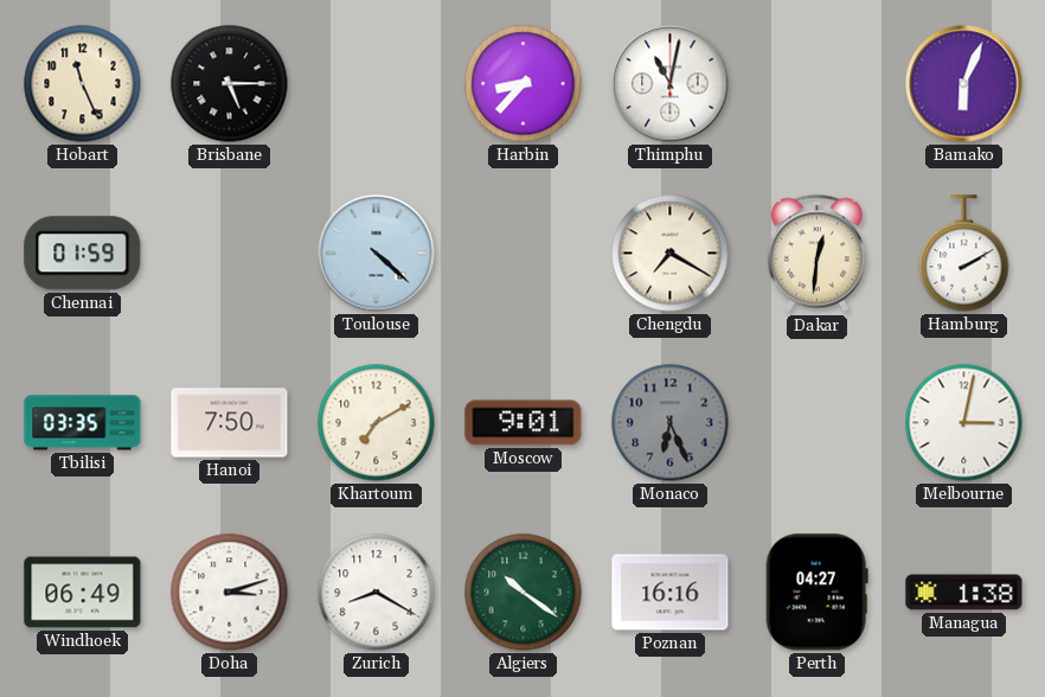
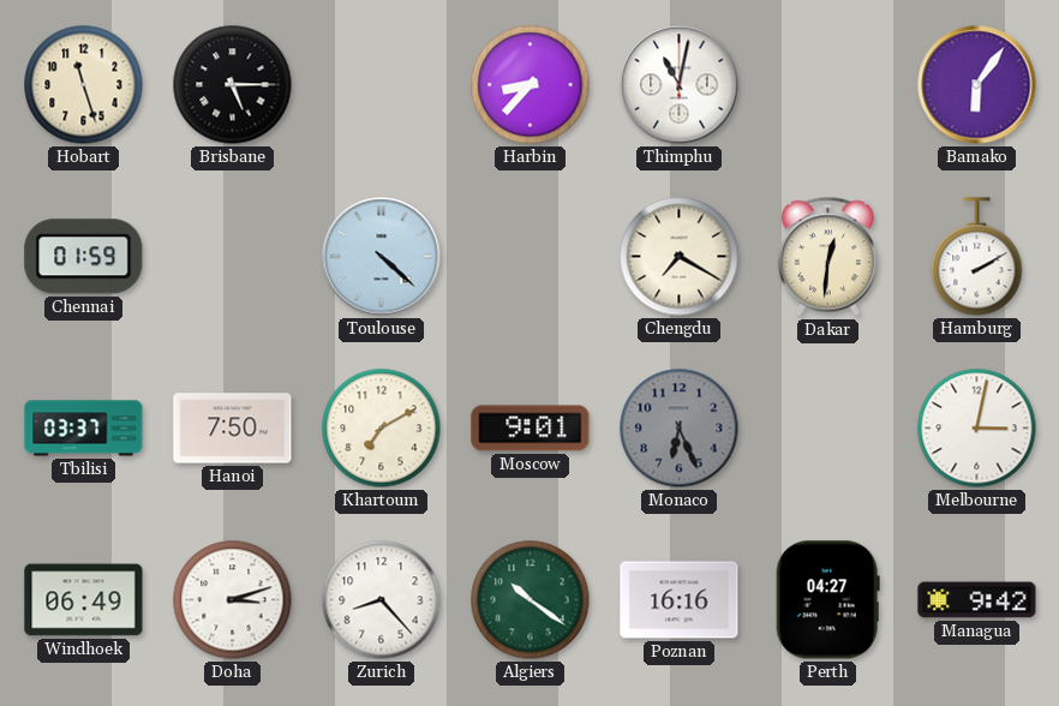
Hobart: 11:26 -> 11:27 (84, 85)
Bamako: 6:04 -> 6:06 (977, 85)
Tbilisi: 03:35 -> 03:37 (84, 429)
Zurich: 8:20 -> 8:23 (382, 600)
Managua: 1:38 -> 9:42 (977, 600)
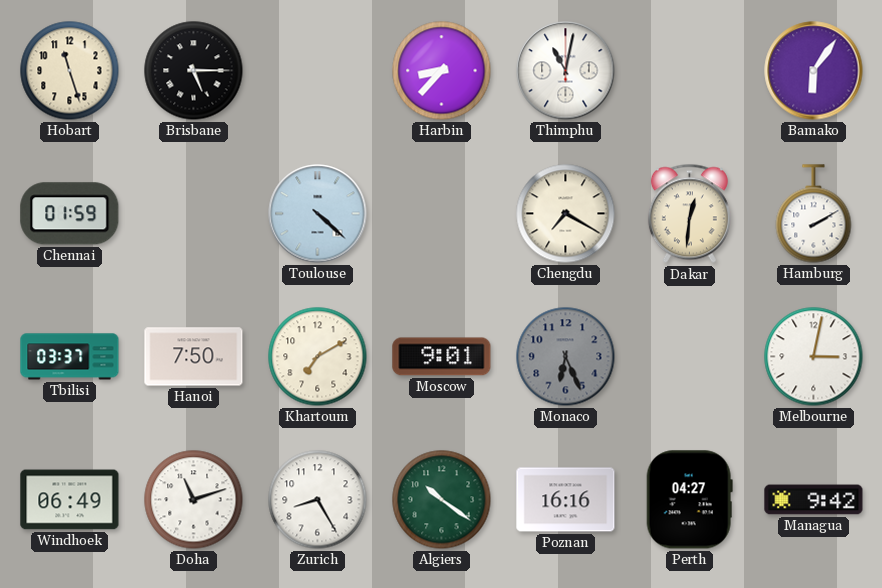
Doha: 3:12 -> 11:12 (194, 500)
Zurich: 8:23 -> 8:25 (318, 500)
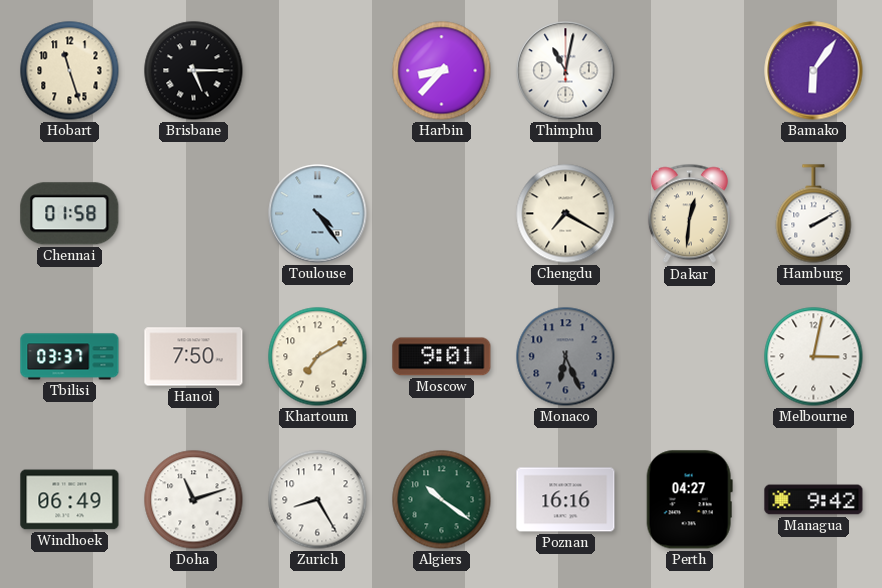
Chennai: 01:59 -> 01:58 (70, 214)
Toulouse: 4:22 -> 4:24 (318, 214)
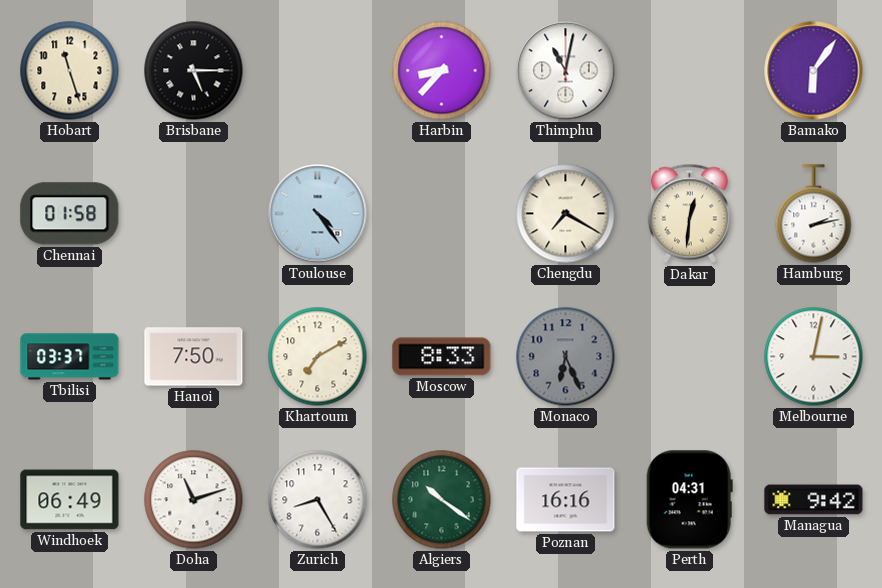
Hamburg: 2:10 -> 2:13 (814, 214)
Moscow: 9:01 -> 8:33 (442, 357)
Perth: 04:27 -> 04:31 (689, 500)
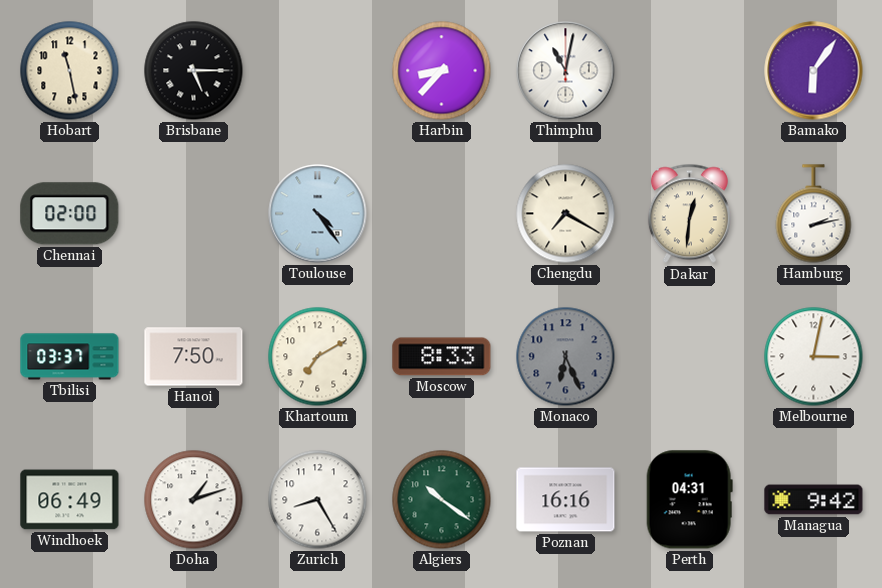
Hobart: 11:27 -> 11:28 (70, 71)
Chennai: 01:58 -> 02:00 (70, 214)
Doha: 11:12 -> 1:12 (194, 500)
